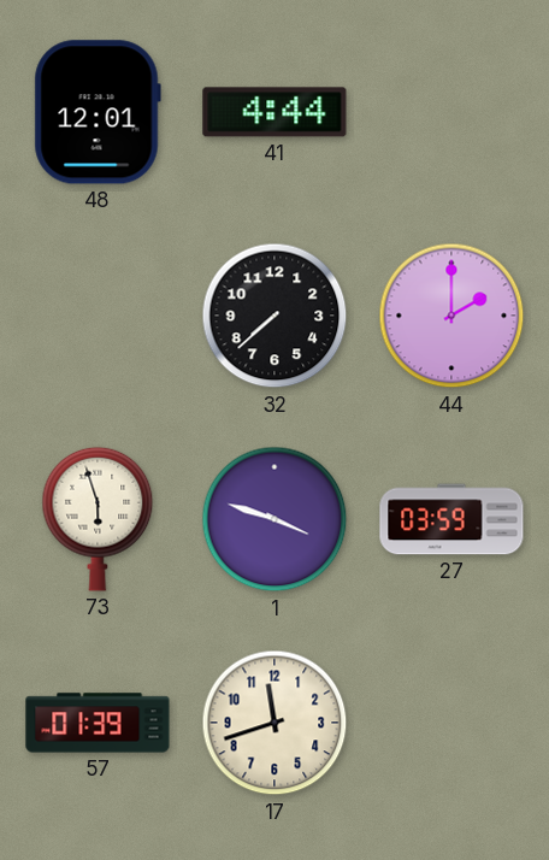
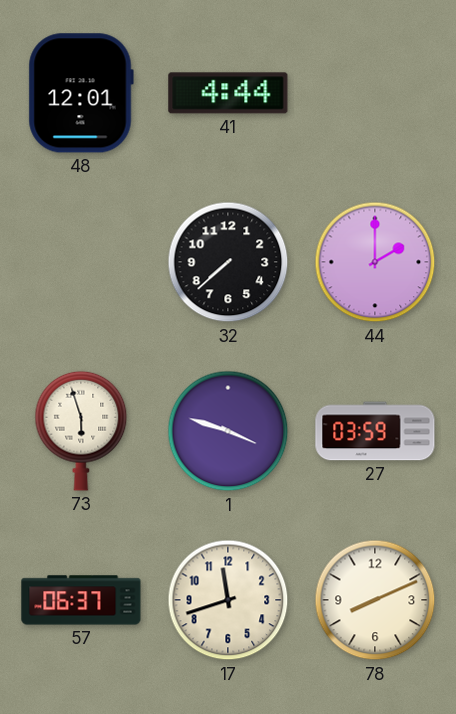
57: 01:39 -> 06:37 (81, 600)
78: none -> 8:11 (375, 600)
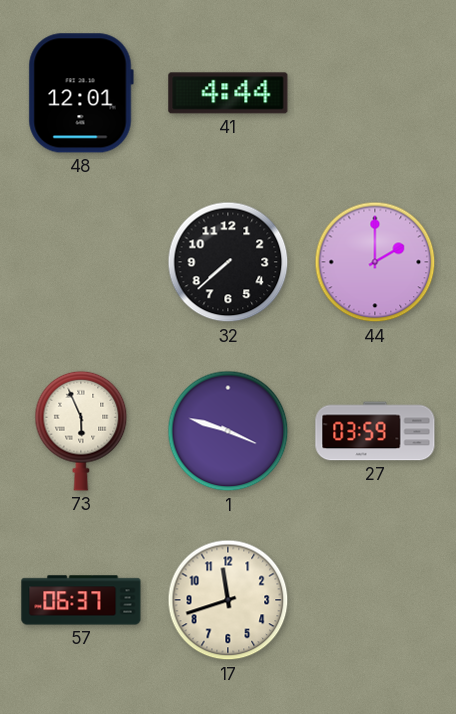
73: 5:57 -> 5:56 (81, 431)
78: 8:11 -> none (375, 600)
